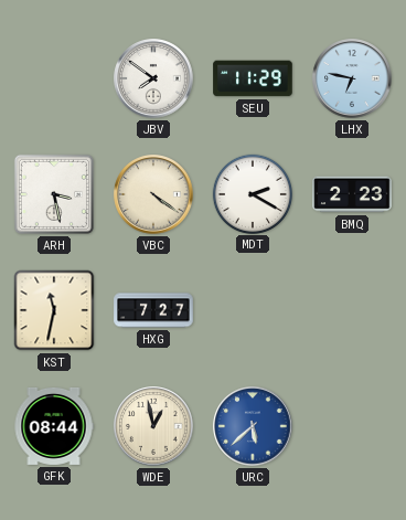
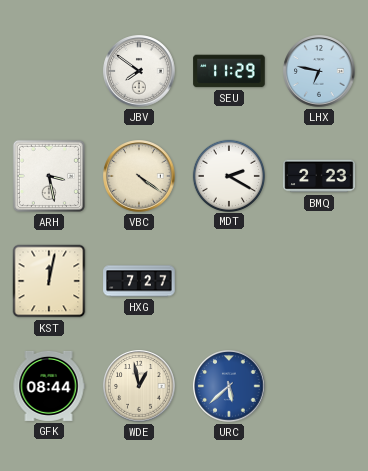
KST: 11:32 -> 12:02 (49, 281)
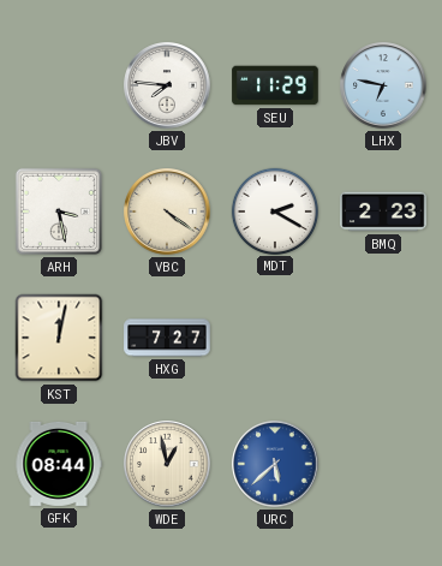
JBV: 7:51 -> 7:46 (167, 85)
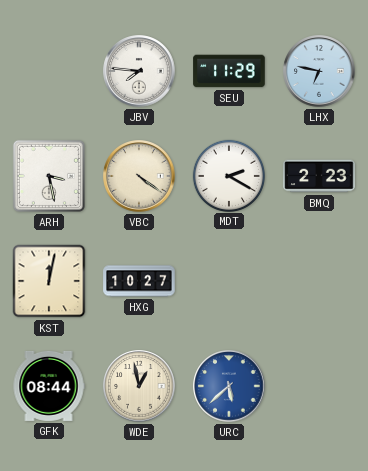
HXG: 7:27 -> 10:27 (139, 281)
